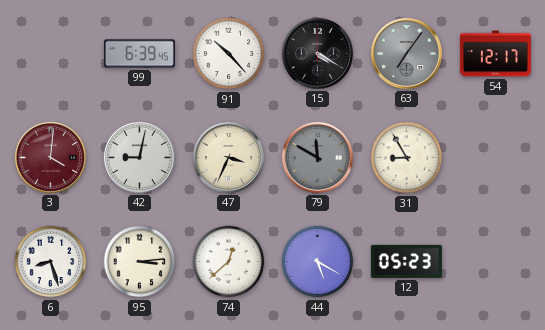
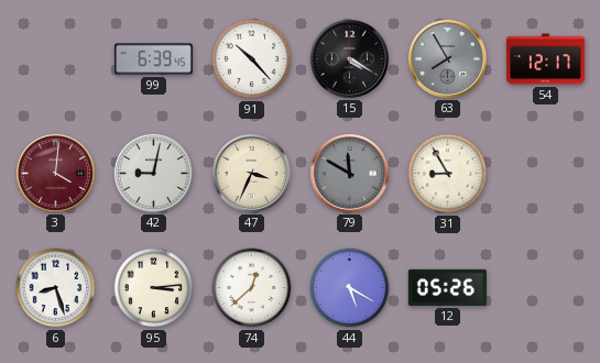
63: 7:06 -> 7:55 (447, 58)
12: 05:23 -> 05:26 (447, 287)
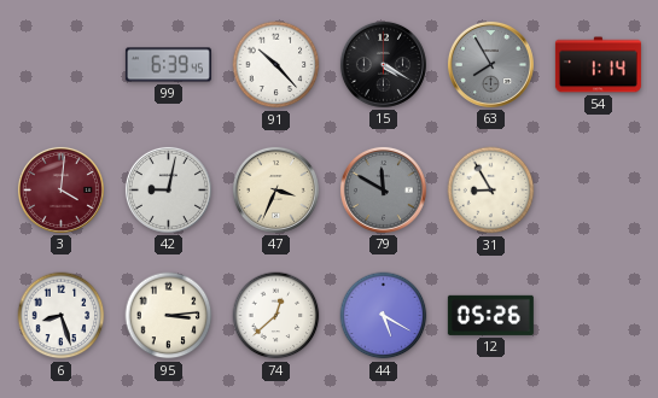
54: 12:17 -> 1:14 (598, 65)
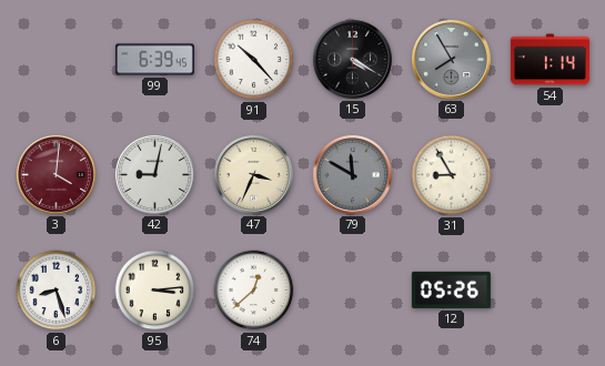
44: 5:20 -> none (384, 316)
